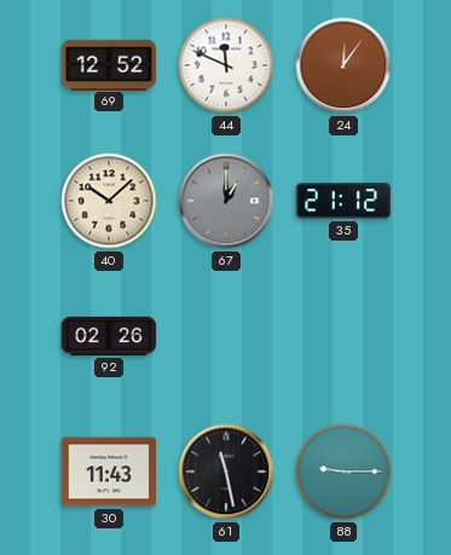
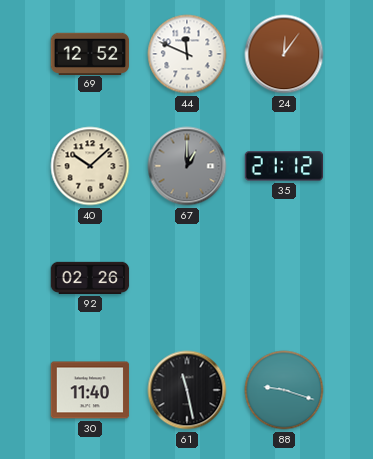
30: 11:43 -> 11:40 (90, 390)
88: 9:15 -> 9:18 (284, 390)
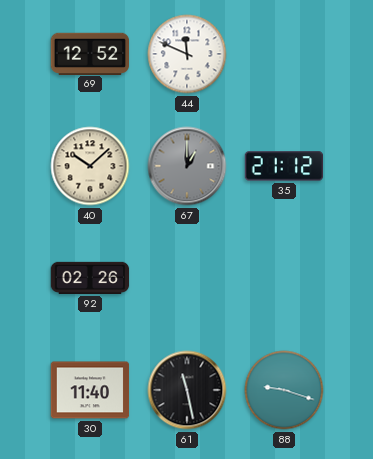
24: 12:06 -> none (284, 54)
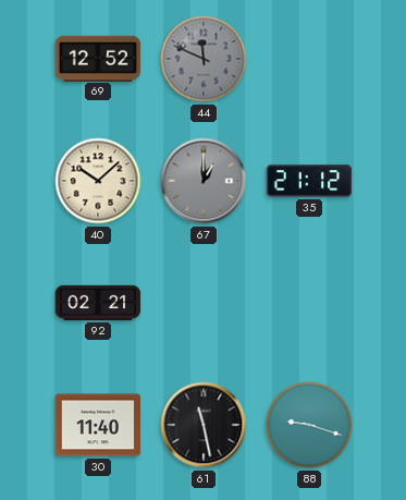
44 dial: white -> grey (204, 59)
92: 02:26 -> 02:21 (98, 303)
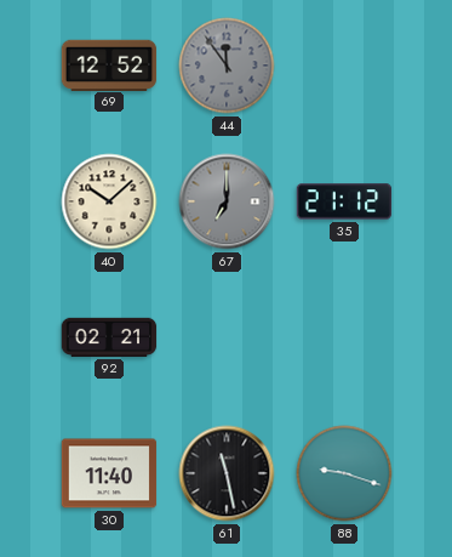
44: 11:49 -> 11:54 (227, 66)
67: 1:00 -> 7:00 (227, 201)
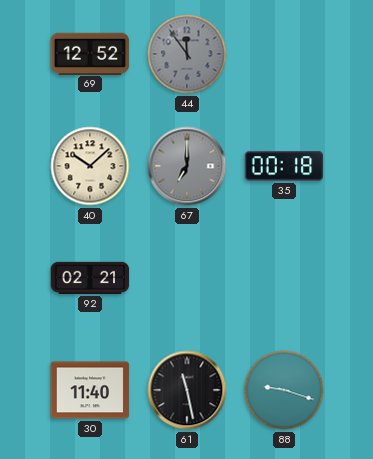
35: 21:12 -> 00:18 (284, 166)
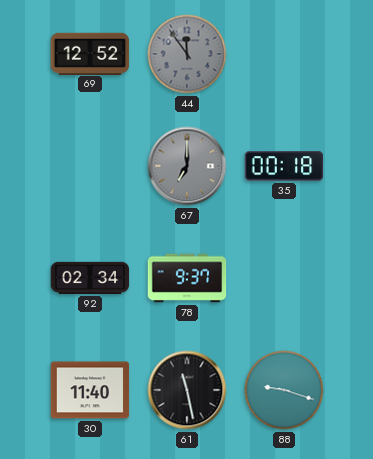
40: 10:08 -> none (90, 166)
92: 02:21 -> 02:34 (90, 278)
78: none -> 9:37 (187, 278)
